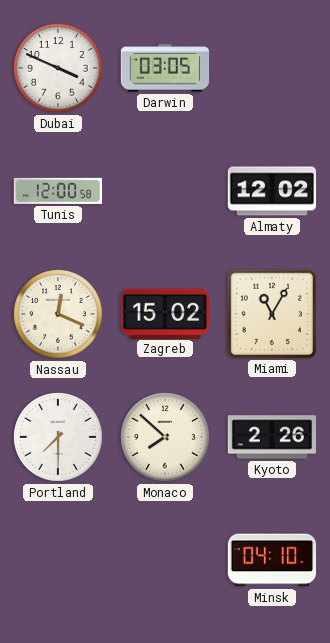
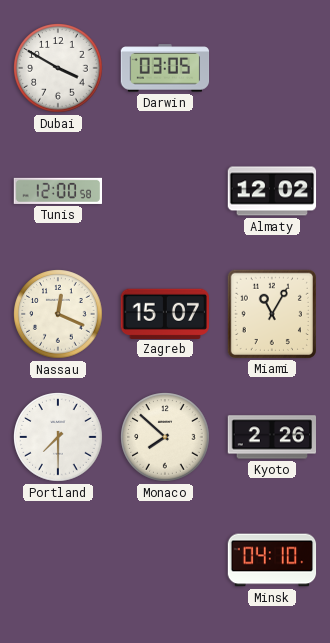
Dubai: 3:49 -> 3:50 (58, 68)
Zagreb: 15:02 -> 15:07 (164, 313)
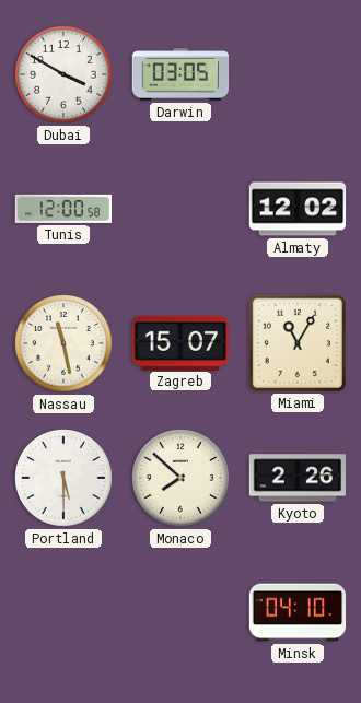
Nassau: 12:19 -> 11:28 (63, 343)
Portland: 7:30 -> 5:30 (63, 478)
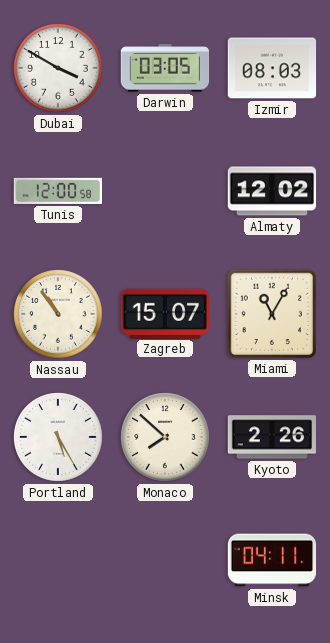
Izmir: none -> 08:03 (272, 68)
Nassau: 11:28 -> 10:54 (58, 314)
Portland: 5:30 -> 5:25 (58, 437)
Minsk: 04:10 -> 04:11 (272, 560)
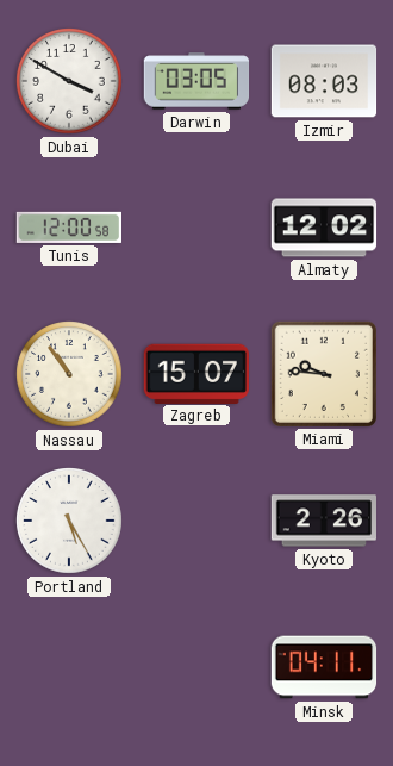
Miami: 11:05 -> 9:46 (323, 373)
Monaco: 7:52 -> none (165, 437)
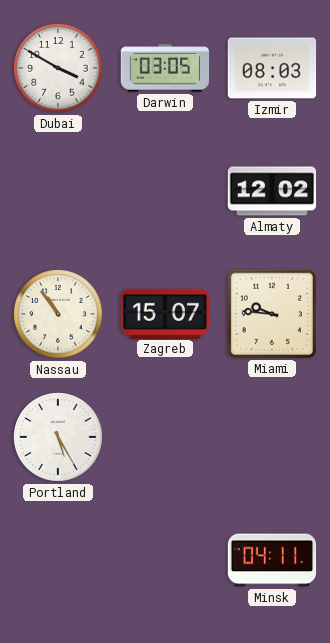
Tunis: 12:00 -> none (68, 228)
Kyoto: 2:26 -> none (324, 521)
